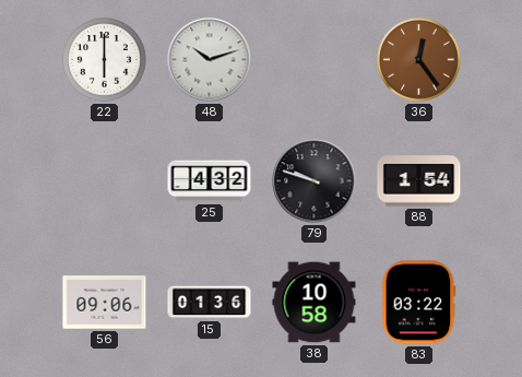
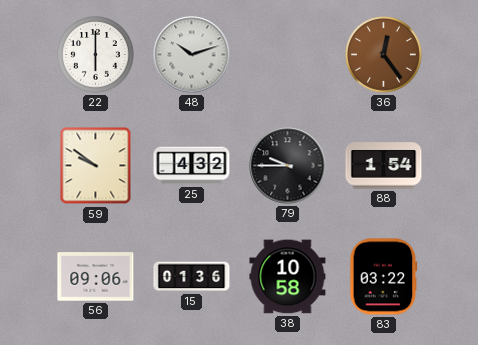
59: none -> 9:51 (96, 166)
79: 9:48 -> 9:45 (288, 166)
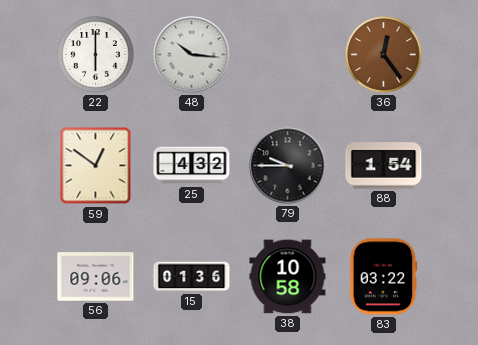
48: 10:12 -> 10:16 (192, 55)
59: 9:51 -> 12:51 (96, 166)
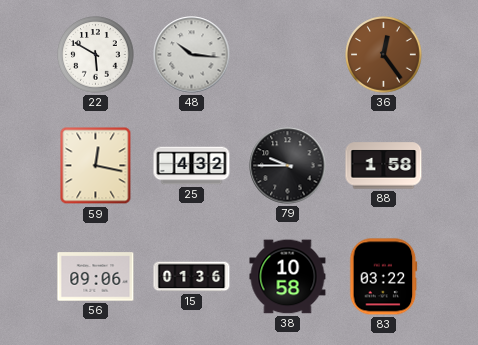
22: 6:00 -> 5:50 (96, 55)
59: 12:51 -> 12:17 (96, 166)
88: 1:54 -> 1:58 (384, 166)
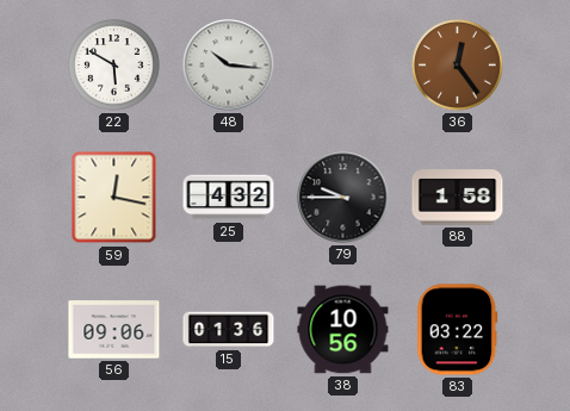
38: 10:58 -> 10:56 (343, 330)
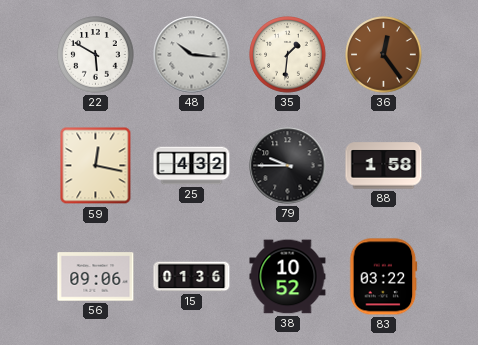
35: none -> 1:31 (288, 55)
38: 10:56 -> 10:52 (288, 277)
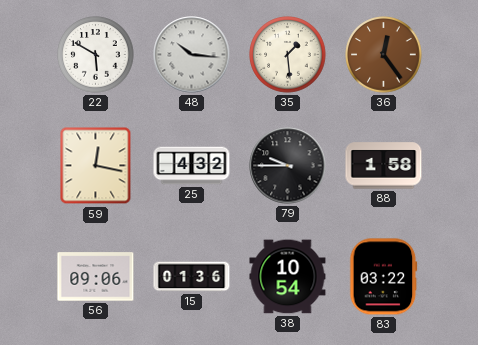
35: 1:31 -> 1:29 (288, 55)
38: 10:52 -> 10:54 (288, 277)
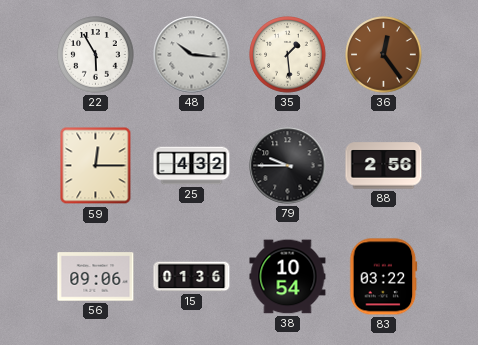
22: 5:50 -> 5:55 (96, 55)
59: 12:17 -> 12:15 (96, 166)
88: 1:58 -> 2:56 (384, 166)
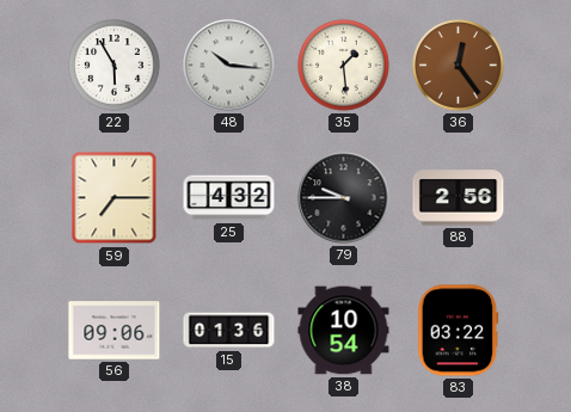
59: 12:15 -> 7:15 (115, 198)
